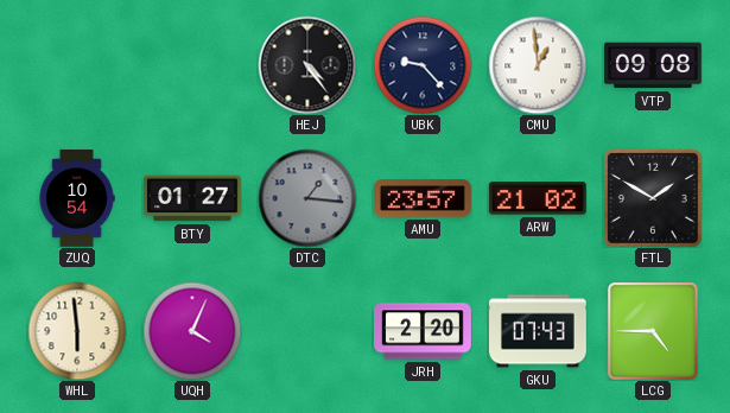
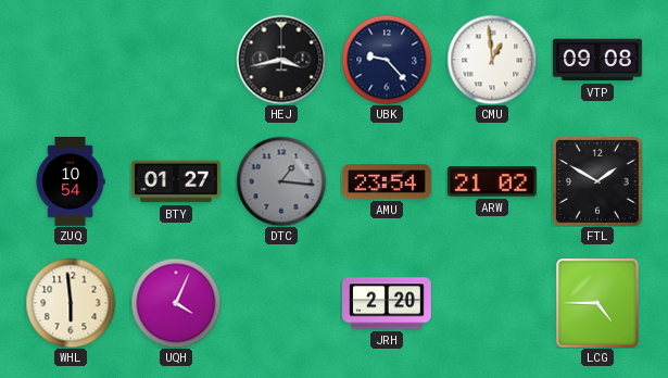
HEJ: 4:24 -> 3:43 (281, 60)
AMU: 23:57 -> 23:54 (388, 181)
GKU: 07:43 -> none (539, 331)
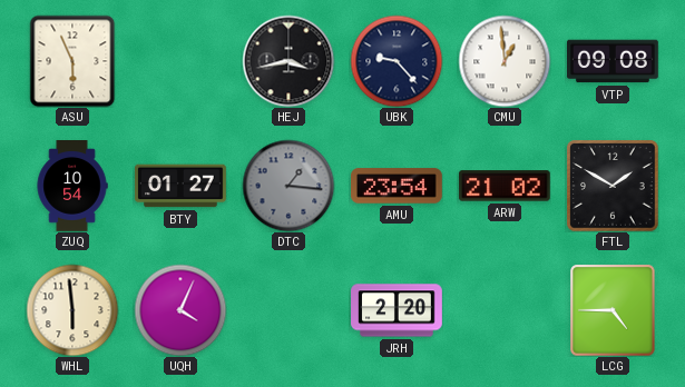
ASU: none -> 5:56 (72, 61)
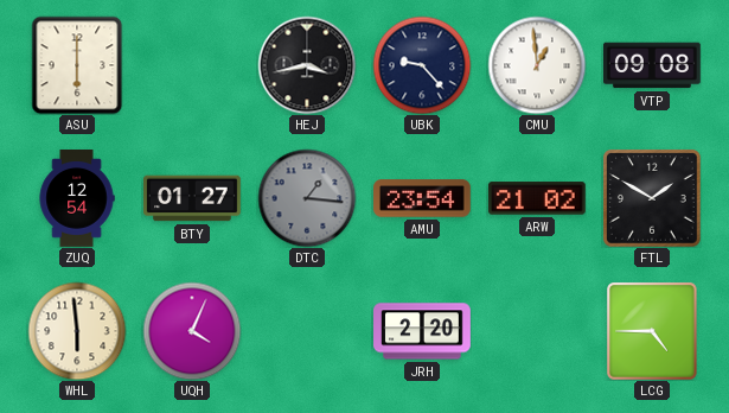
ASU: 5:56 -> 6:00 (77, 65)
ZUQ: 10:54 -> 12:54 (77, 199)
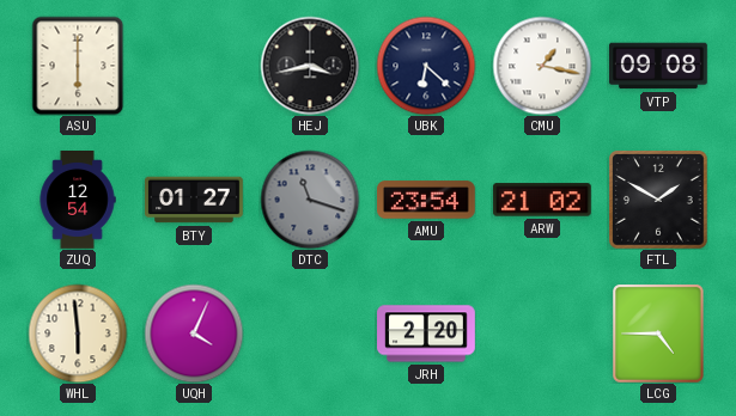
UBK: 9:23 -> 6:22 (426, 66)
CMU: 12:59 -> 1:17 (542, 66)
DTC: 1:16 -> 11:18 (310, 200)
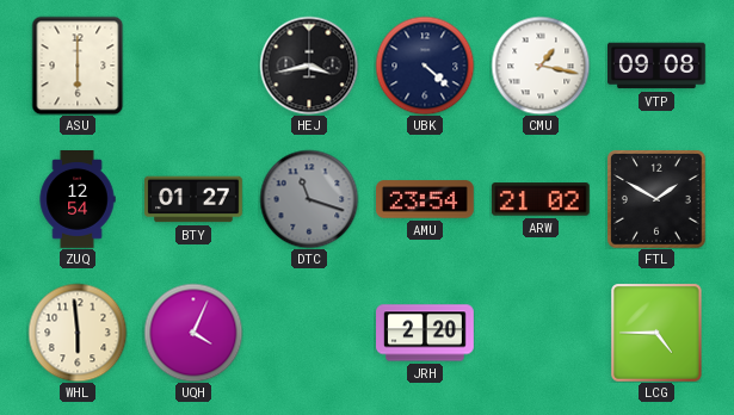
UBK: 6:22 -> 4:22 (425, 66)
